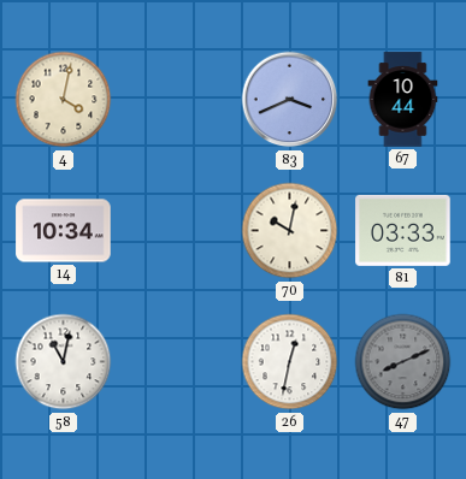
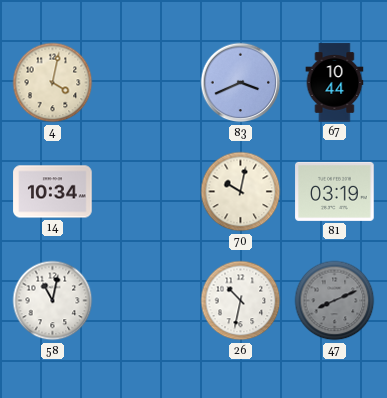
81: 03:33 -> 03:19 (335, 191)
26: 12:32 -> 10:32 (241, 301)
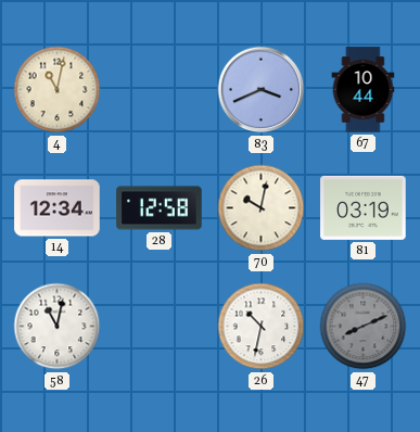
4: 4:02 -> 11:02 (58, 90)
14: 10:34 -> 12:34 (58, 208)
28: none -> 12:58 (160, 208)
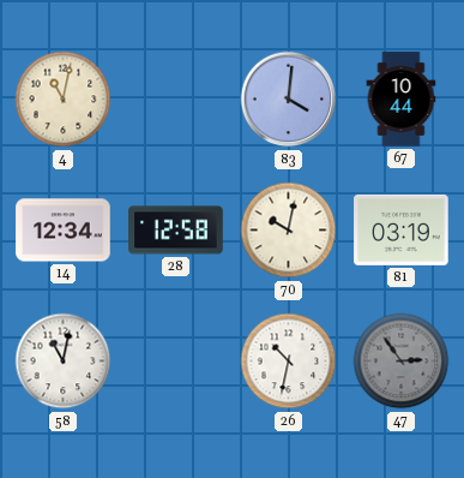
83: 3:41 -> 4:01 (289, 100)
47: 8:11 -> 2:54 (402, 362)
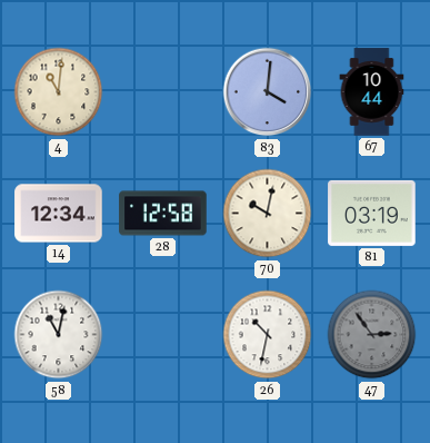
4: 11:02 -> 11:01 (59, 92)
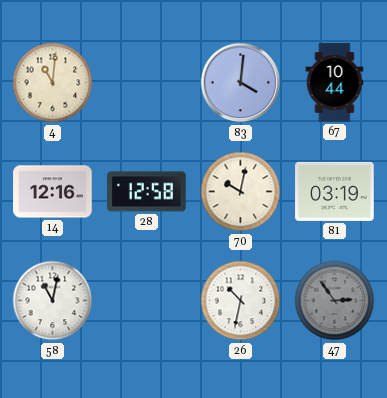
14: 12:34 -> 12:16 (53, 192)
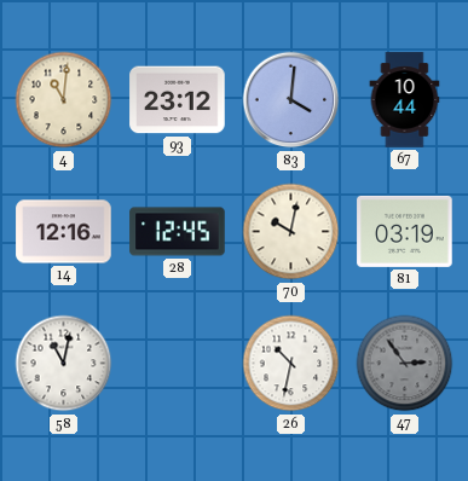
93: none -> 23:12 (178, 100)
28: 12:58 -> 12:45 (178, 232)
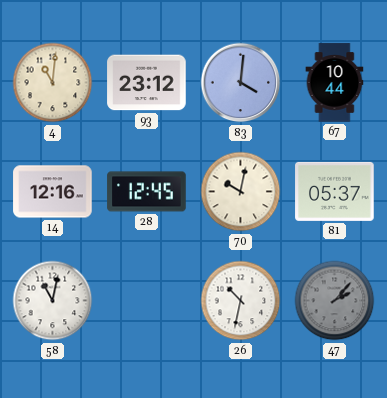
81: 03:19 -> 05:37 (335, 191)
47: 2:54 -> 2:07 (335, 301)
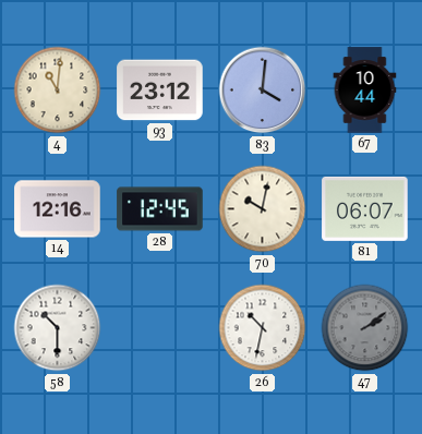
81: 05:37 -> 06:07 (365, 208)
58: 11:02 -> 10:30 (58, 328)
47: 2:07 -> 2:09 (365, 328)
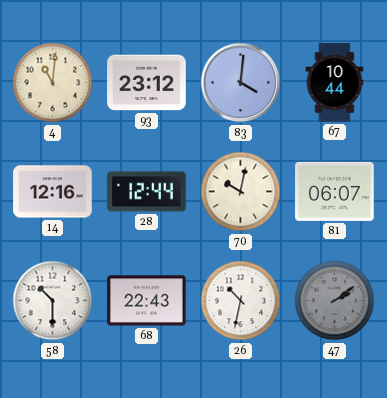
28: 12:45 -> 12:44 (147, 192)
68: none -> 22:43 (147, 301)
